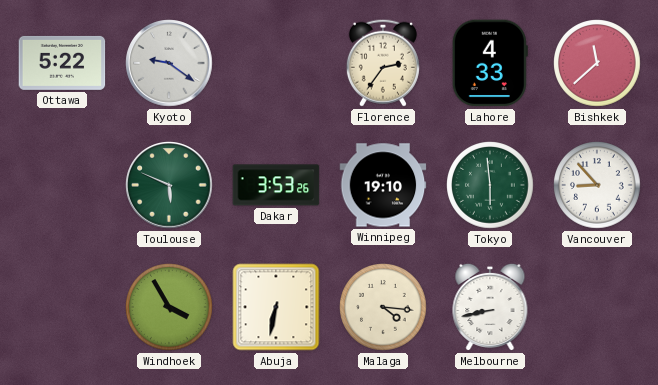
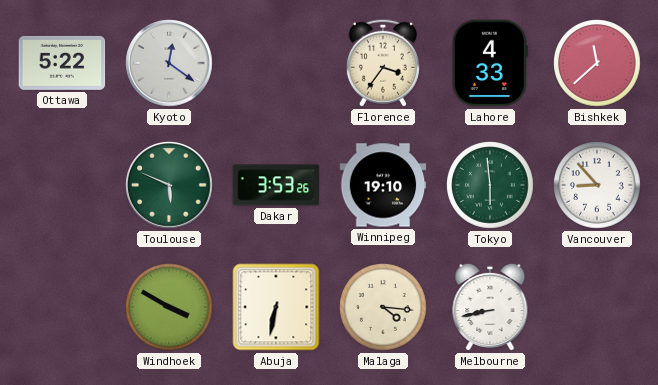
Kyoto: 9:21 -> 12:21 (169, 63)
Florence: 2:36 -> 3:36 (383, 63)
Windhoek: 3:55 -> 3:50 (170, 308)
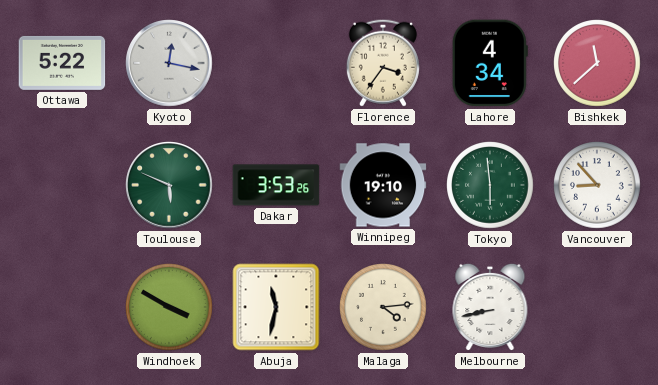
Kyoto: 12:21 -> 12:17 (169, 63)
Lahore: 4:33 -> 4:34 (490, 63)
Abuja: 6:32 -> 11:32 (276, 307)
Malaga: 4:16 -> 4:14 (384, 308)
